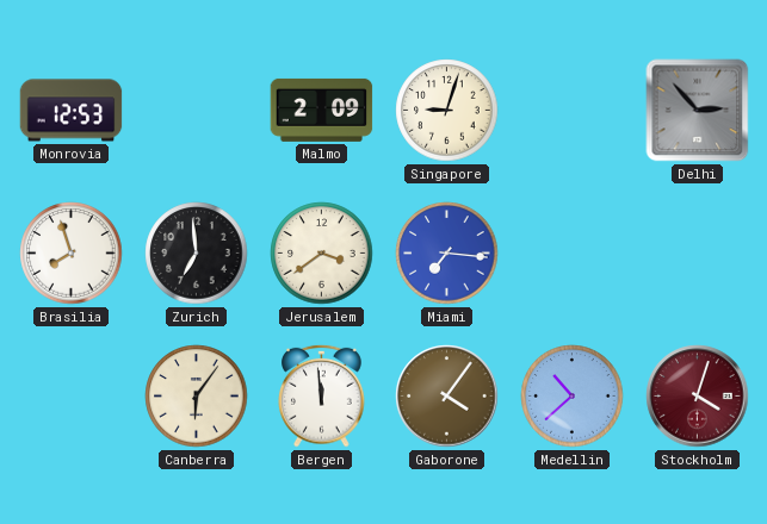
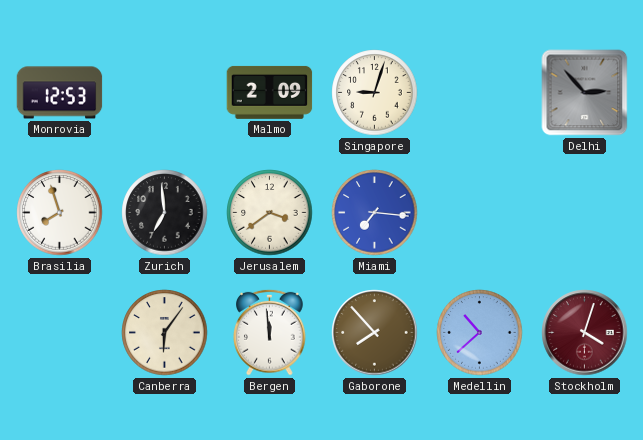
Gaborone: 4:06 -> 7:53 (375, 333)
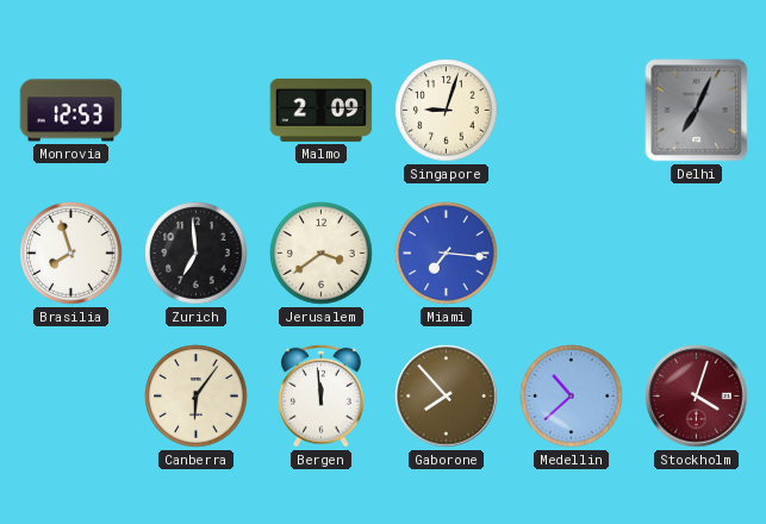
Delhi: 2:53 -> 7:04 (697, 111)
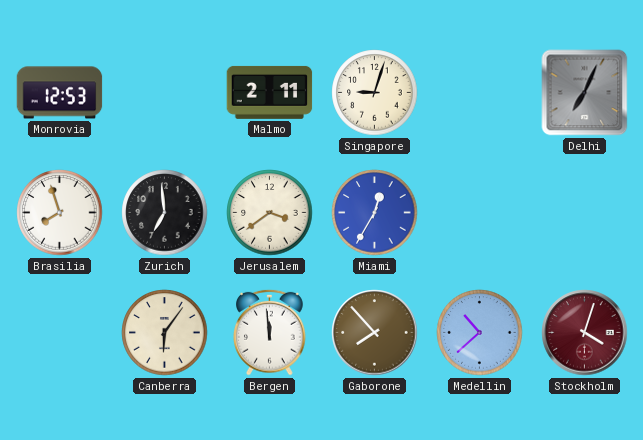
Malmo: 2:09 -> 2:11 (270, 92)
Miami: 7:16 -> 12:35 (375, 213)
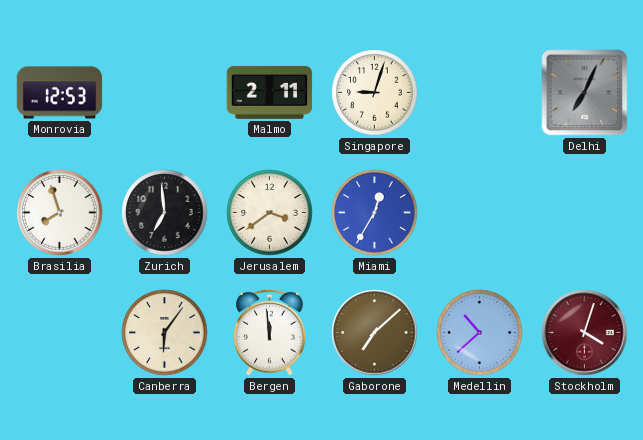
Gaborone: 7:53 -> 7:08 (375, 333)
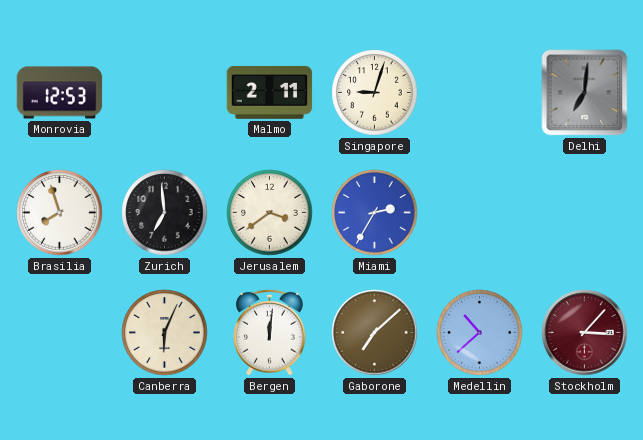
Delhi: 7:04 -> 7:01 (585, 93)
Miami: 12:35 -> 2:35 (375, 213)
Canberra: 6:06 -> 6:04 (165, 333)
Bergen: 11:59 -> 12:01 (270, 332)
Stockholm: 4:03 -> 3:07 (585, 333)
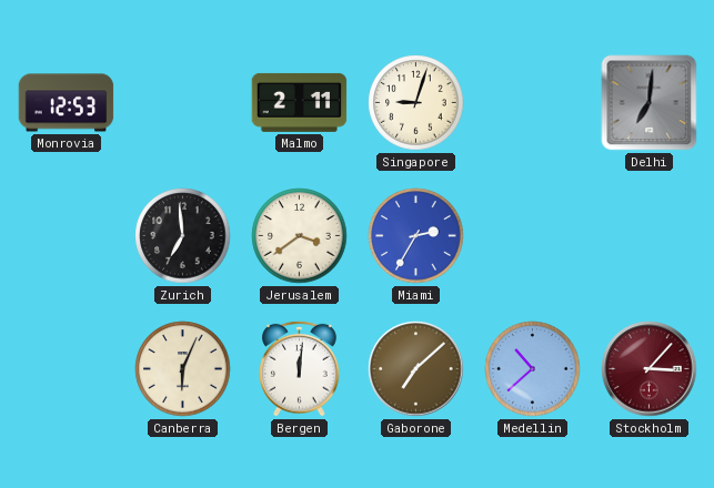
Brasilia: 7:57 -> none (60, 213)
